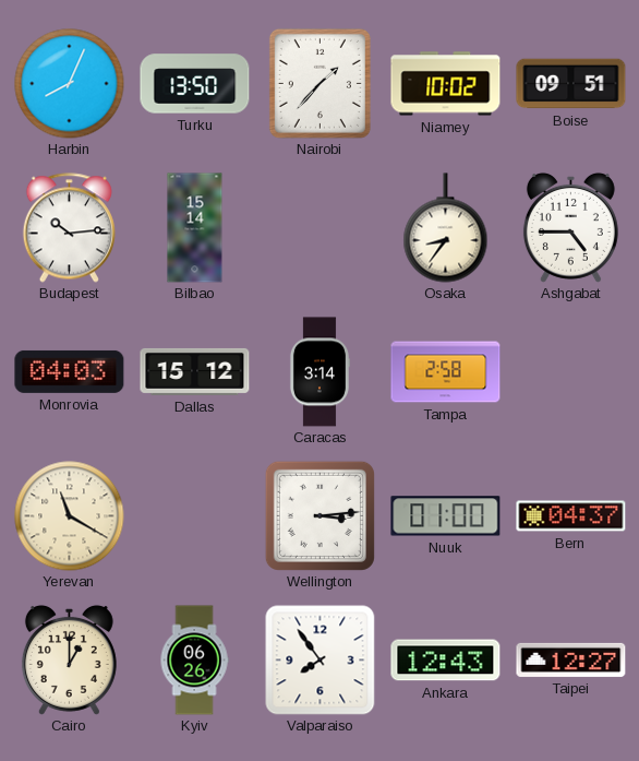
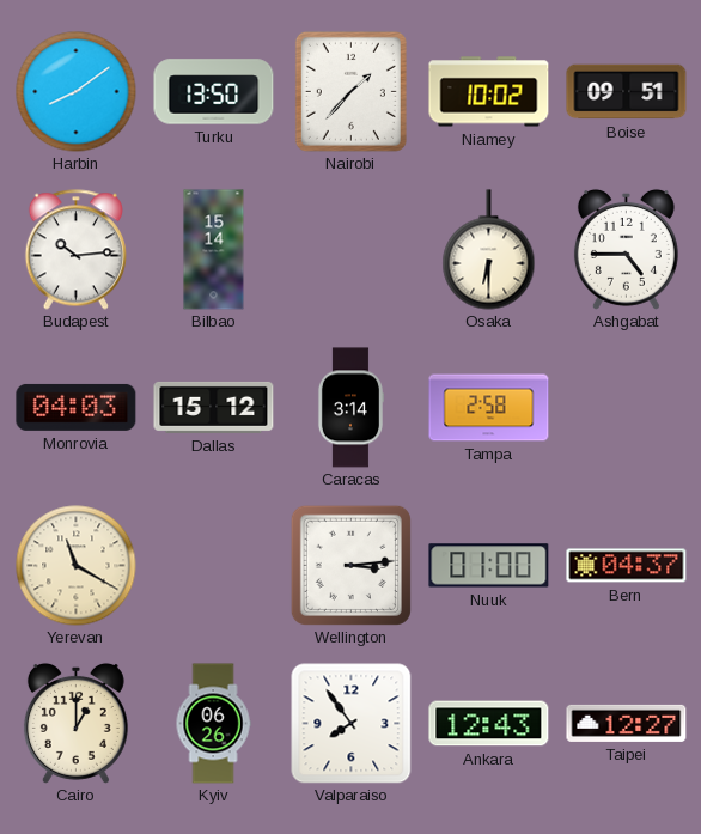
Harbin: 8:04 -> 8:09 (77, 92)
Osaka: 8:36 -> 6:30 (489, 250)
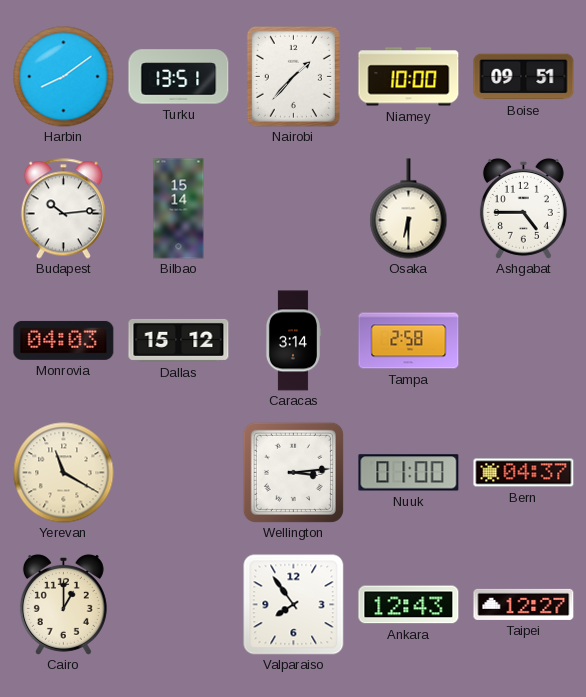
Turku: 13:50 -> 13:51 (179, 77)
Niamey: 10:02 -> 10:00 (409, 77)
Kyiv: 06:26 -> none (213, 724)
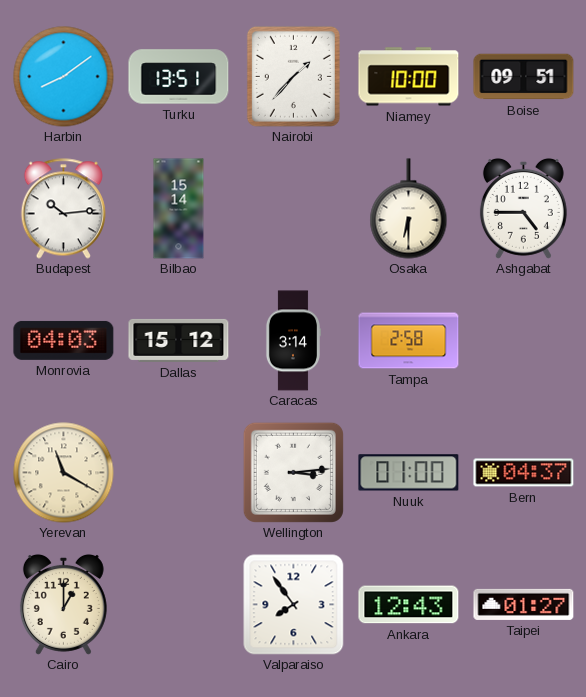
Taipei: 12:27 -> 01:27 (524, 604)
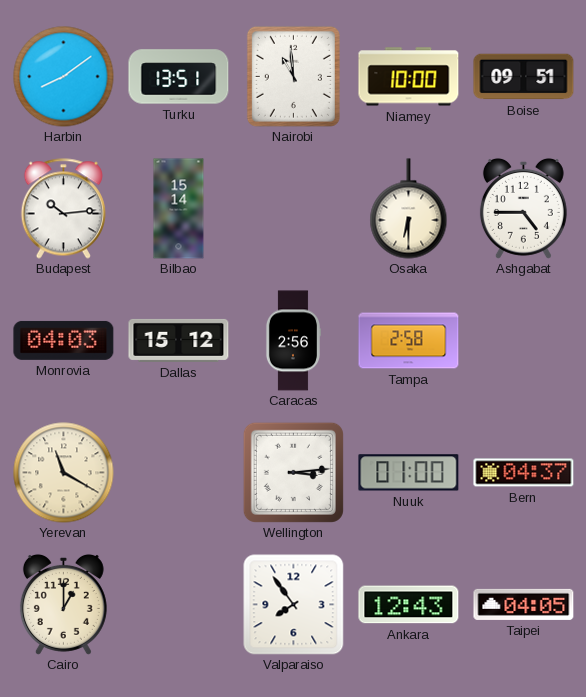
Nairobi: 1:37 -> 10:59 (293, 76)
Caracas: 3:14 -> 2:56 (292, 341)
Taipei: 01:27 -> 04:05 (524, 604)
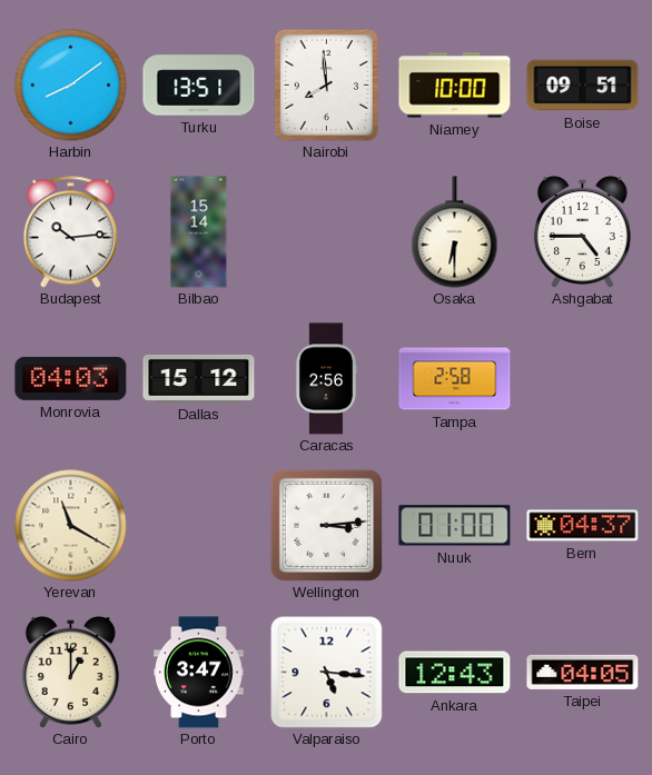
Nairobi: 10:59 -> 7:59 (326, 85)
Porto: none -> 3:47 (199, 673)
Valparaiso: 7:54 -> 5:16 (326, 672)
